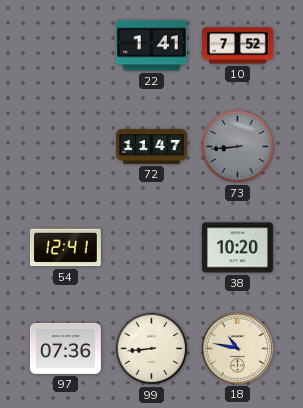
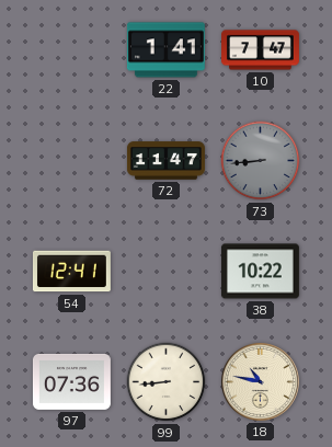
10: 7:52 -> 7:47 (261, 50)
38: 10:20 -> 10:22 (260, 272)
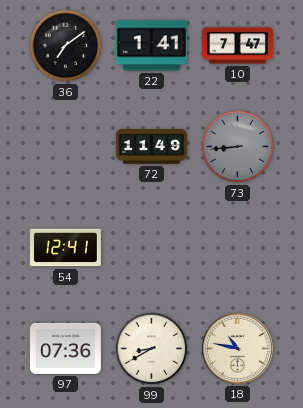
36: none -> 7:09 (66, 46)
72: 11:47 -> 11:49 (151, 147)
38: 10:22 -> none (260, 272)
99: 8:44 -> 8:40 (152, 349)
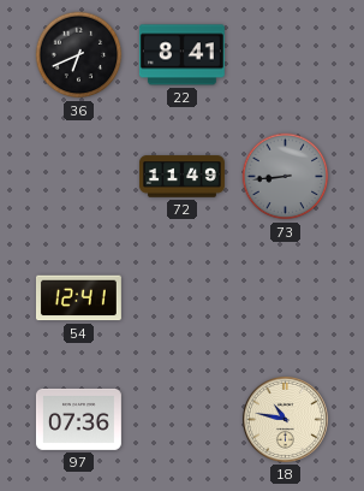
36: 7:09 -> 6:41 (79, 55)
22: 1:41 -> 8:41 (181, 55)
10: 7:47 -> none (238, 46)
99: 8:40 -> none (152, 349)
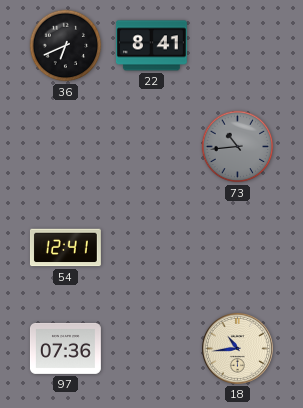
72: 11:49 -> none (181, 177)
73: 8:44 -> 10:44 (238, 147)
18: 10:47 -> 10:44 (237, 348)
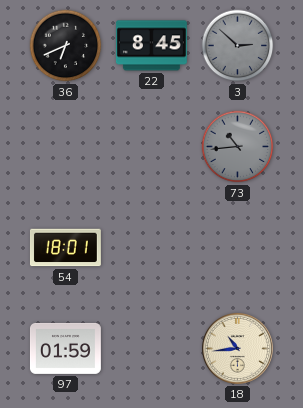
22: 8:41 -> 8:45 (151, 46)
3: none -> 2:52 (238, 46)
54: 12:41 -> 18:01 (65, 248)
97: 07:36 -> 01:59 (65, 348)
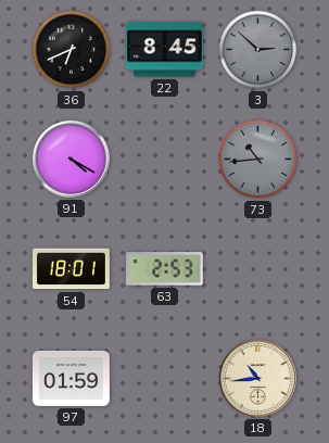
91: none -> 4:20 (71, 159)
63: none -> 2:53 (164, 269)
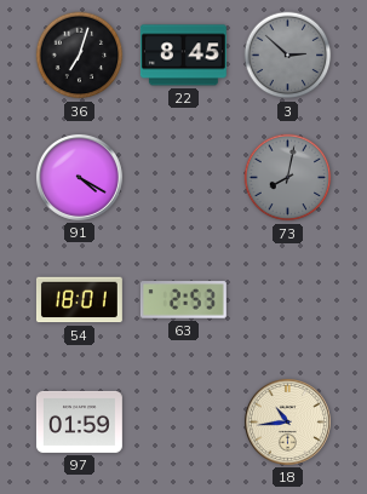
36: 6:41 -> 7:03 (80, 56)
73: 10:44 -> 8:02 (288, 178)
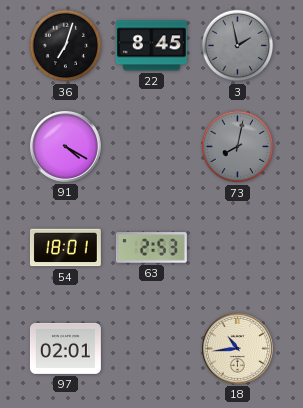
3: 2:52 -> 1:58 (238, 46)
97: 01:59 -> 02:01 (65, 348)
